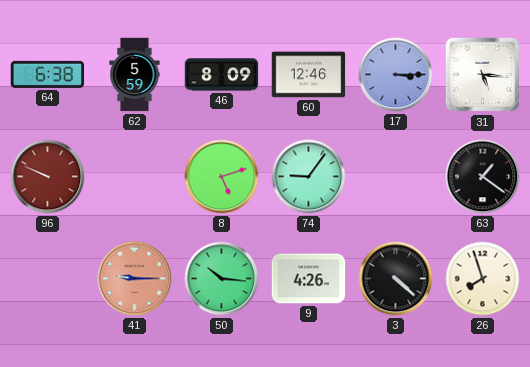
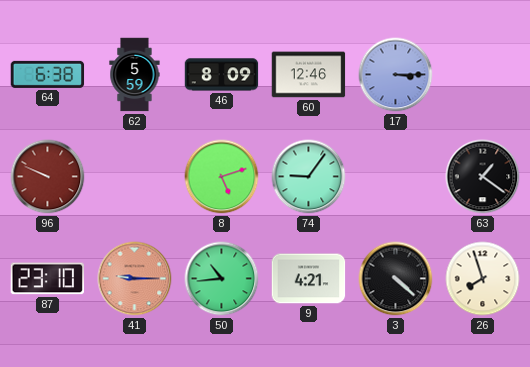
31: 5:16 -> none (483, 75)
87: none -> 23:10 (48, 279)
50: 10:16 -> 10:44 (222, 279)
9: 4:26 -> 4:21 (309, 279)
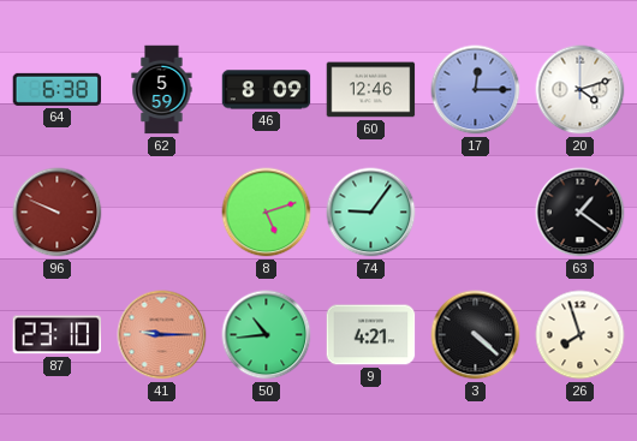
17: 3:15 -> 12:15 (476, 90)
20: none -> 4:12 (581, 90)
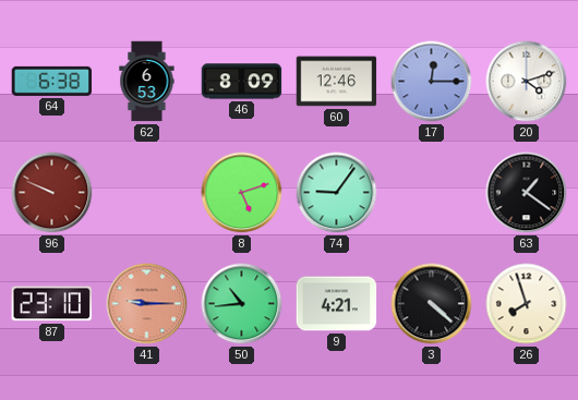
62: 5:59 -> 6:53 (147, 82)
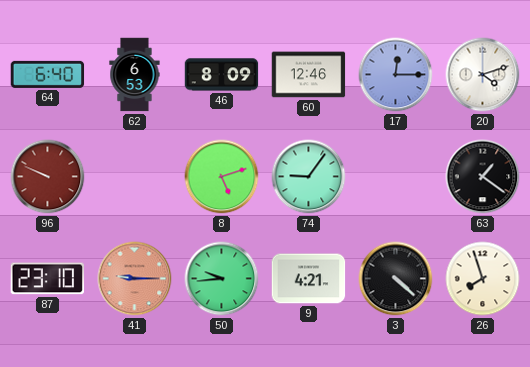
64: 6:38 -> 6:40 (48, 74)
50: 10:44 -> 9:44 (222, 279)
